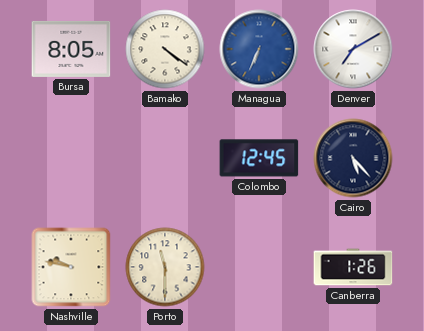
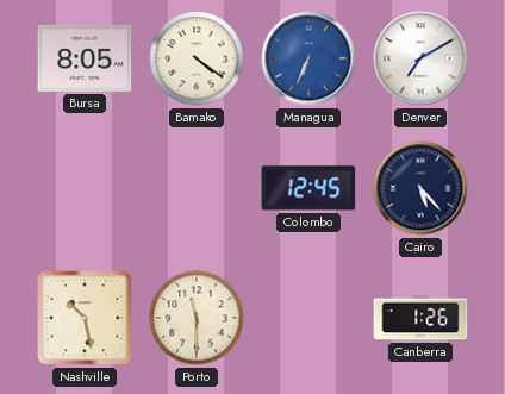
Nashville: 9:47 -> 10:28 (85, 318)
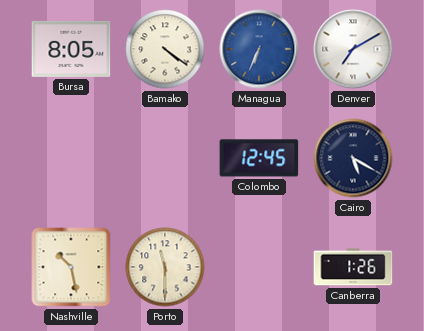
Cairo: 5:23 -> 5:20 (353, 158)
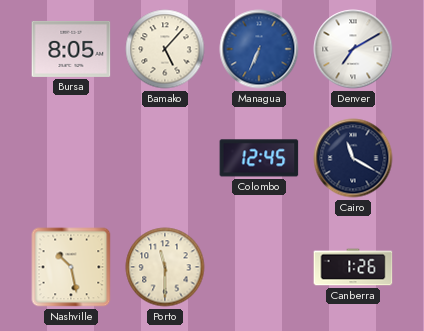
Bamako: 4:21 -> 5:07 (165, 49)
Cairo: 5:20 -> 11:20 (353, 158)
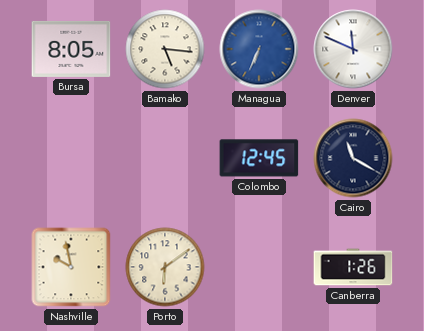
Bamako: 5:07 -> 5:16 (165, 49)
Denver: 7:10 -> 11:49 (353, 49)
Nashville: 10:28 -> 9:58 (71, 267)
Porto: 11:30 -> 6:09 (165, 267)
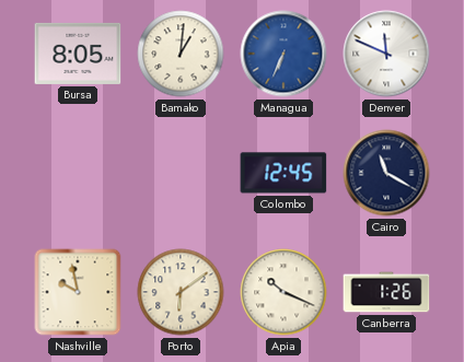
Bamako: 5:16 -> 1:01 (181, 54)
Apia: none -> 10:19 (283, 292)
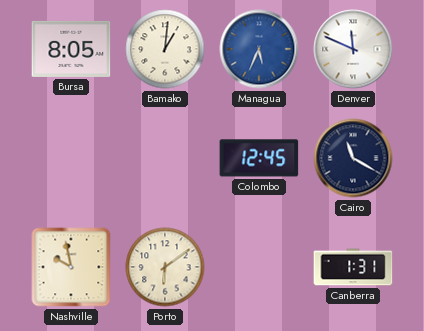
Managua: 6:34 -> 5:34 (259, 49)
Apia: 10:19 -> none (283, 292)
Canberra: 1:26 -> 1:31 (353, 267)
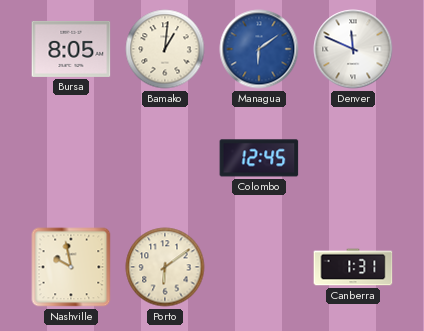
Managua: 5:34 -> 6:09 (259, 49)
Cairo: 11:20 -> none (353, 158)
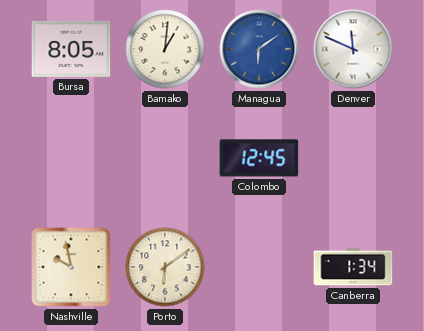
Canberra: 1:31 -> 1:34 (353, 267)
